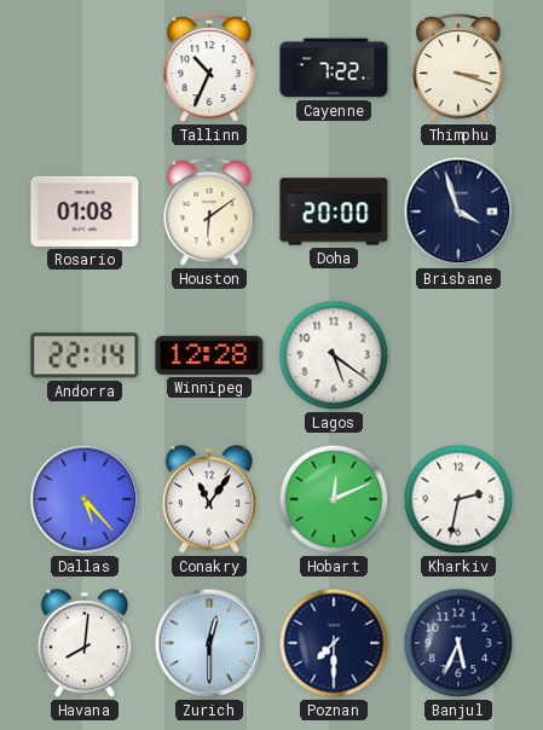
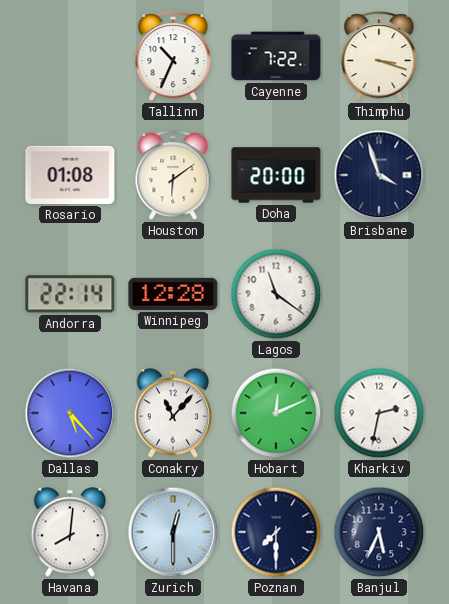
Lagos: 5:21 -> 11:21 (276, 294)
Conakry: 11:06 -> 11:07 (173, 413)
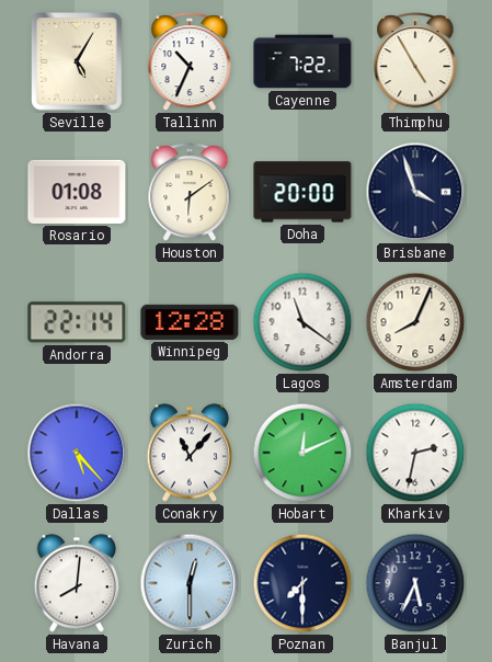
Seville: none -> 5:05 (77, 61)
Thimphu: 3:18 -> 4:55 (415, 62)
Amsterdam: none -> 8:04 (415, 322)
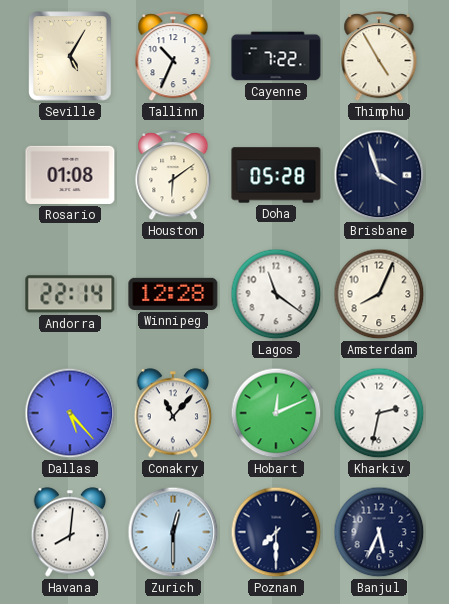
Doha: 20:00 -> 05:28 (276, 175)
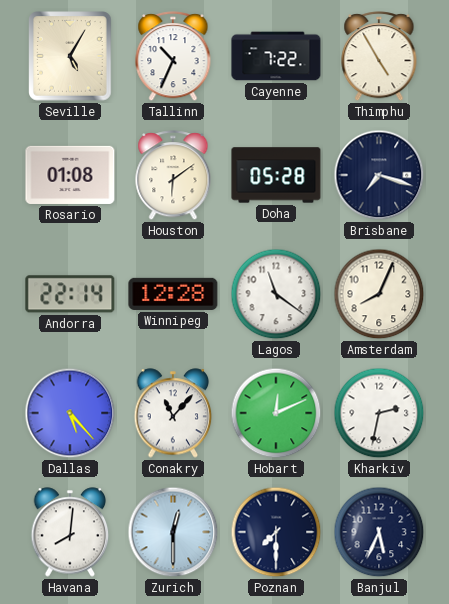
Brisbane: 3:57 -> 7:18 (379, 175)
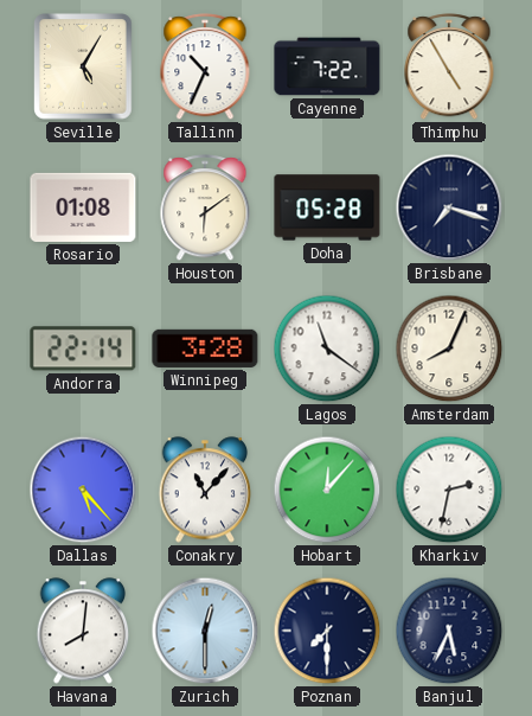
Winnipeg: 12:28 -> 3:28 (205, 349)
Hobart: 12:11 -> 12:07 (327, 490)
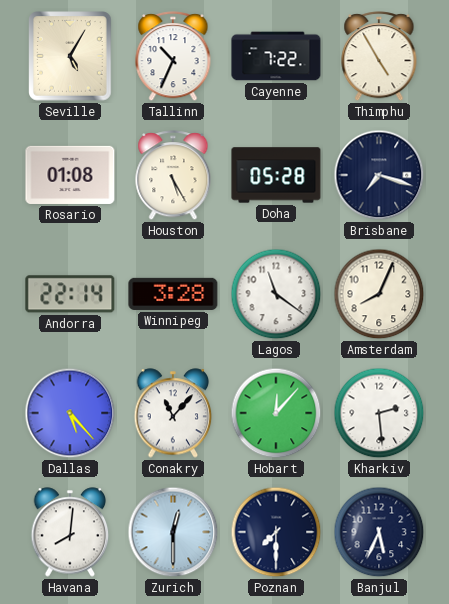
Houston: 6:09 -> 5:25 (173, 176)
Kharkiv: 2:32 -> 2:29 (379, 413)
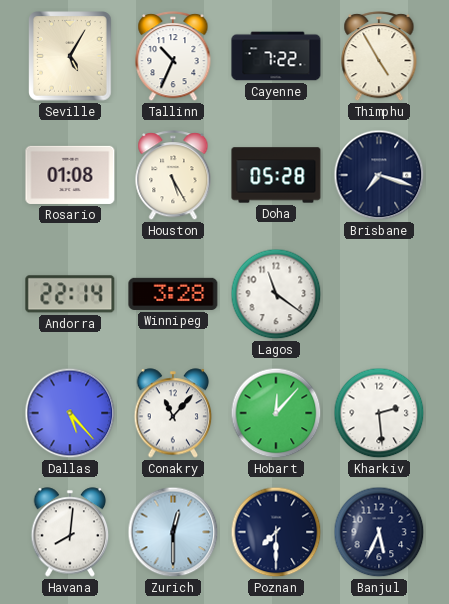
Amsterdam: 8:04 -> none (379, 294)
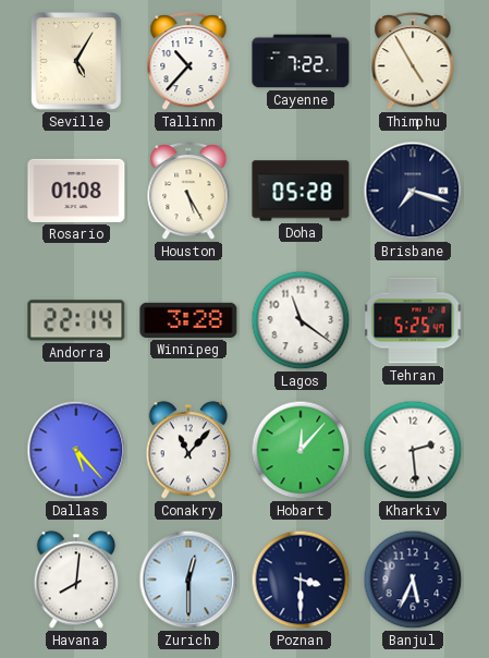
Tallinn: 10:34 -> 10:37 (188, 62)
Tehran: none -> 5:25 (413, 320)
Poznan: 7:30 -> 3:30 (301, 580)
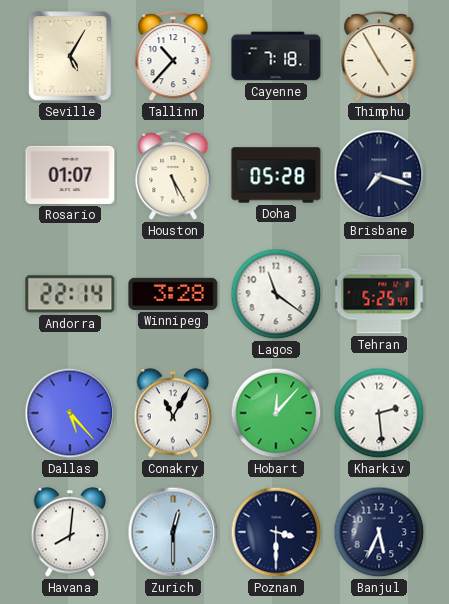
Cayenne: 7:22 -> 7:18 (276, 56)
Rosario: 01:08 -> 01:07 (70, 175)
Conakry: 11:07 -> 11:05 (173, 413)
